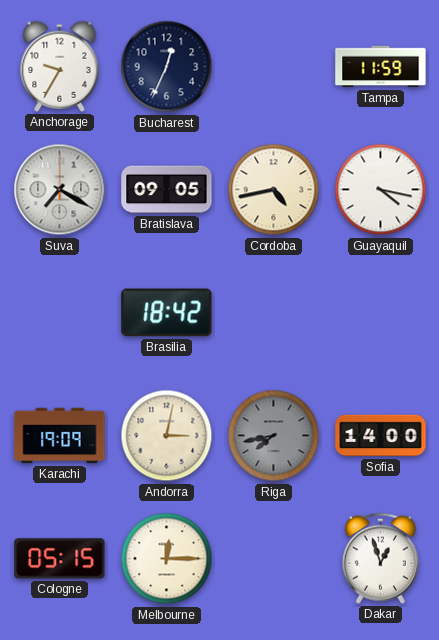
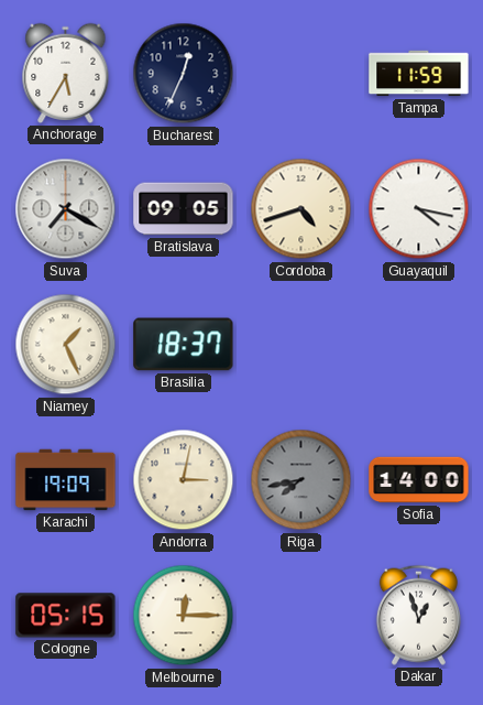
Anchorage: 9:35 -> 5:35 (66, 73)
Cordoba: 4:43 -> 4:42 (301, 209)
Niamey: none -> 1:26 (66, 345)
Brasilia: 18:42 -> 18:37 (184, 345)
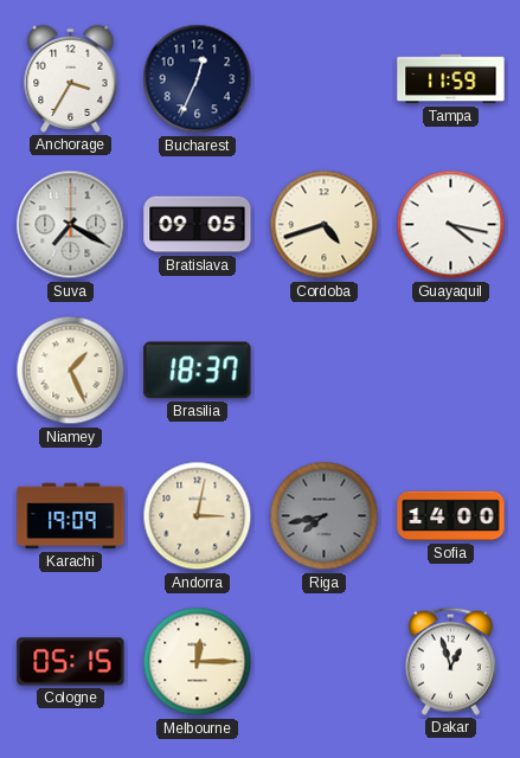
Anchorage: 5:35 -> 3:35 (71, 78)
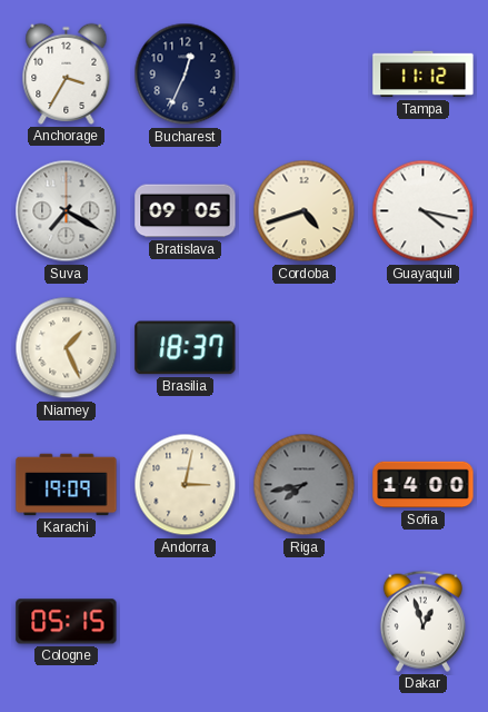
Tampa: 11:59 -> 11:12 (424, 75)
Melbourne: 12:15 -> none (198, 662)
